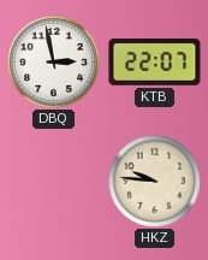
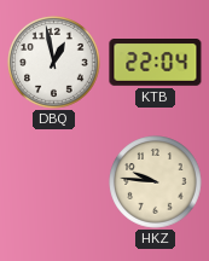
DBQ: 2:58 -> 12:58 (54, 63)
KTB: 22:07 -> 22:04 (156, 63)
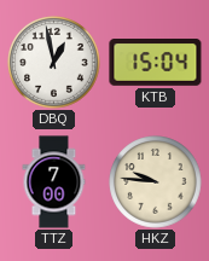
KTB: 22:04 -> 15:04 (156, 63)
TTZ: none -> 7:00 (54, 182)
